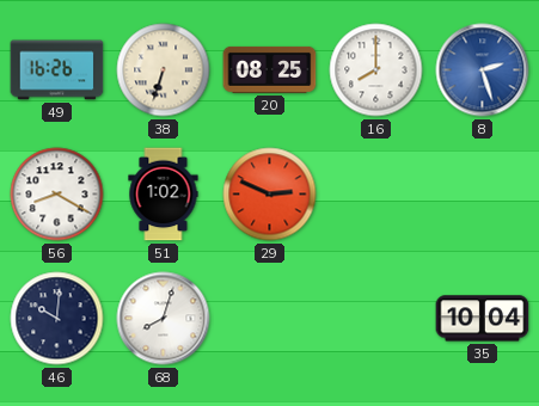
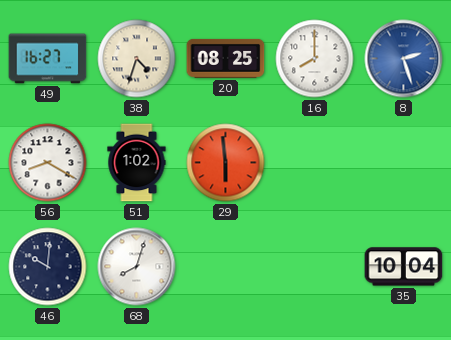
49: 16:26 -> 16:27 (48, 59)
38: 6:33 -> 4:33 (137, 59)
29: 2:49 -> 5:59 (226, 163)
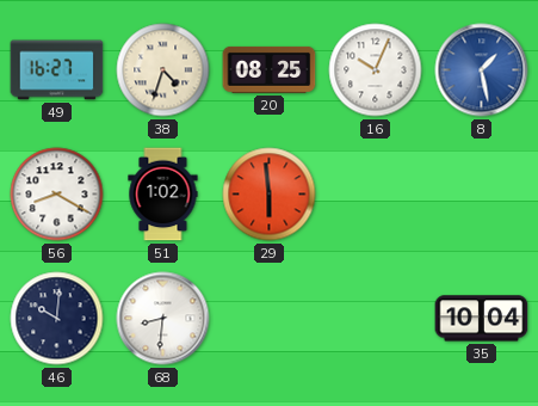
16: 8:00 -> 10:04 (376, 70)
8: 2:27 -> 1:28 (482, 70)
68: 8:03 -> 8:31 (163, 319)
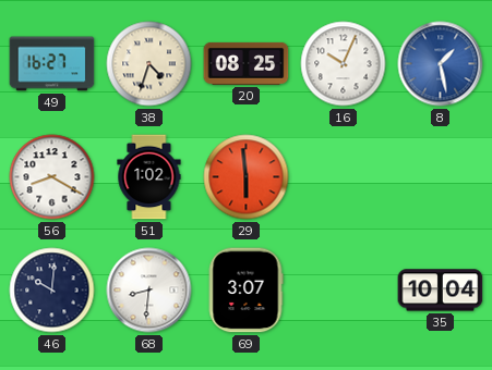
69: none -> 3:07 (245, 291)
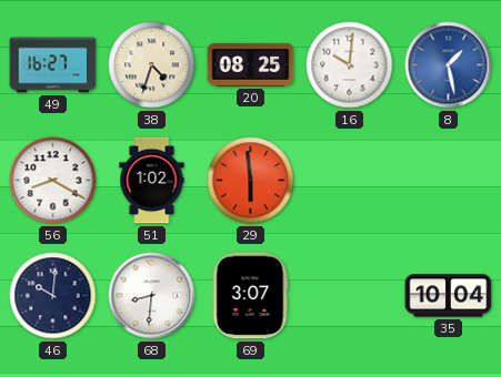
16: 10:04 -> 10:01 (350, 65)
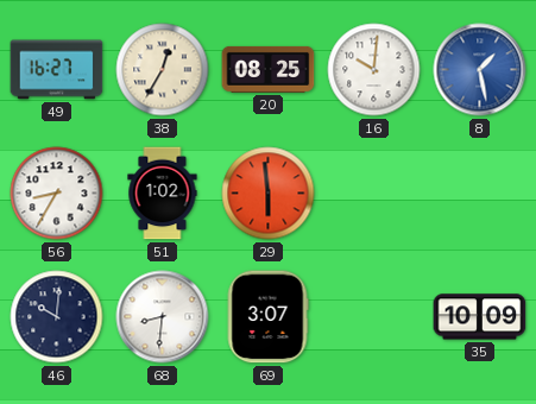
38: 4:33 -> 12:35 (163, 70)
56: 8:20 -> 8:35 (57, 194)
35: 10:04 -> 10:09 (480, 317)
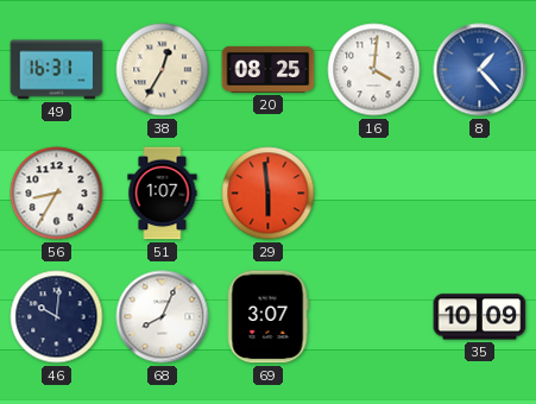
49: 16:27 -> 16:31 (57, 70)
16: 10:01 -> 4:01 (374, 70)
8: 1:28 -> 1:23 (480, 70)
51: 1:02 -> 1:07 (163, 194)
68: 8:31 -> 8:04 (163, 317)
